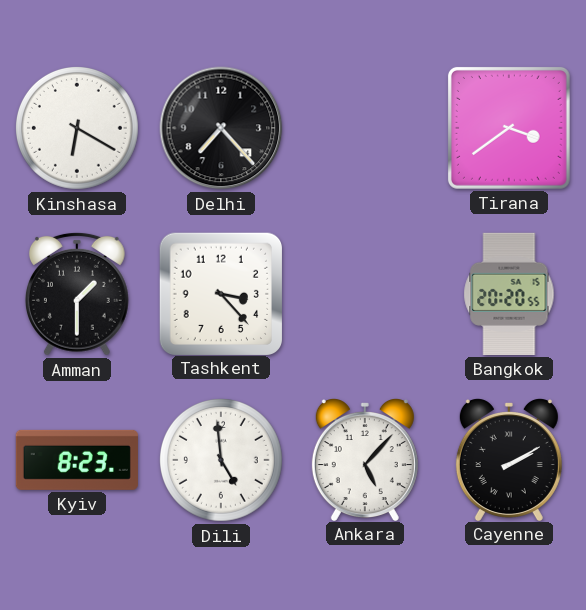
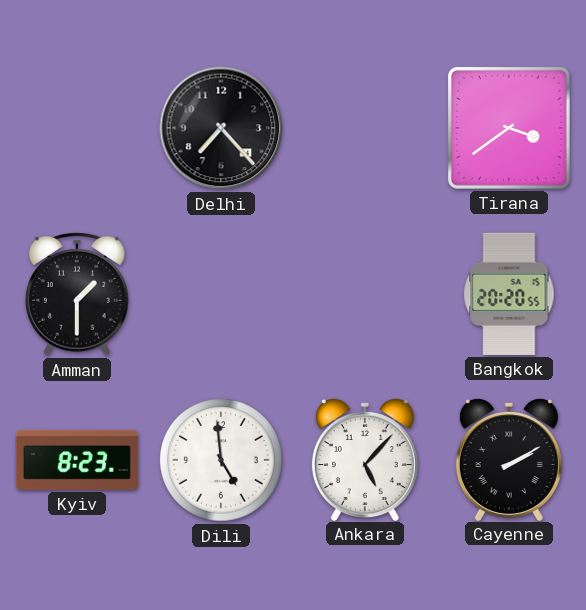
Kinshasa: 6:20 -> none (77, 128)
Tashkent: 3:23 -> none (220, 293)
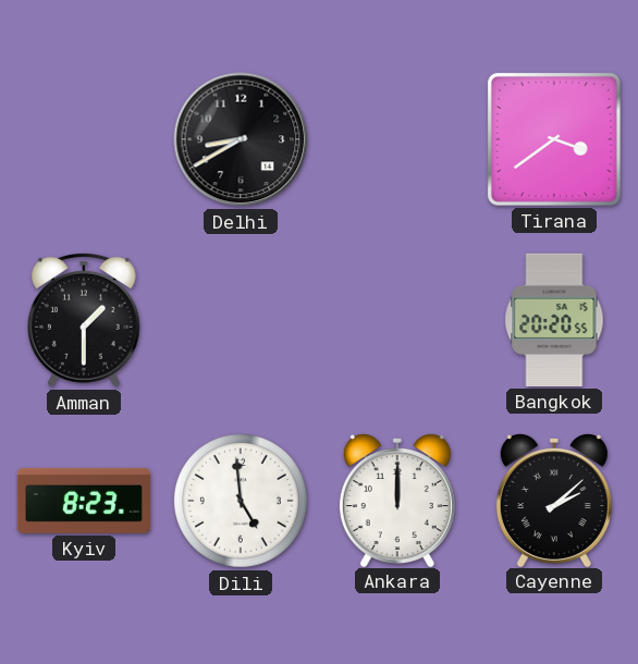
Delhi: 7:23 -> 8:40 (241, 139)
Ankara: 5:07 -> 12:00 (397, 501)
Cayenne: 2:10 -> 2:08 (554, 501)
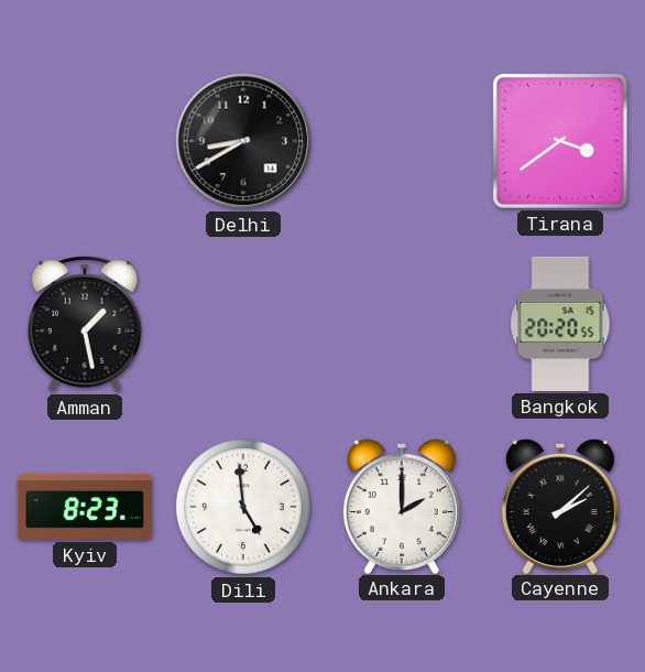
Amman: 1:30 -> 1:28 (85, 324)
Ankara: 12:00 -> 2:00 (402, 507)
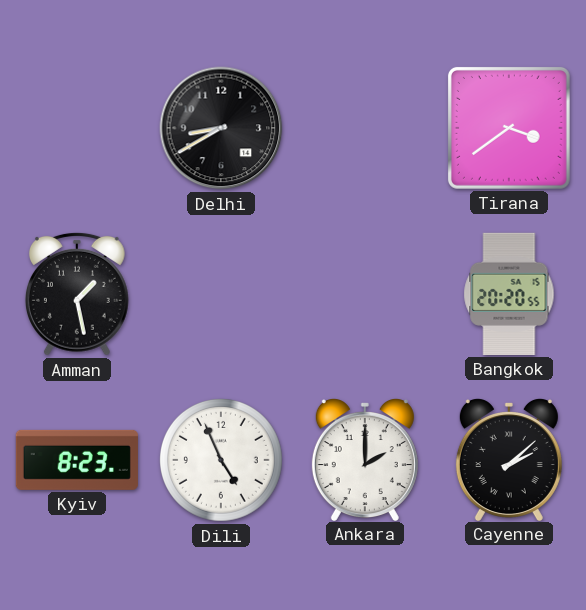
Dili: 4:59 -> 4:56 (221, 460)
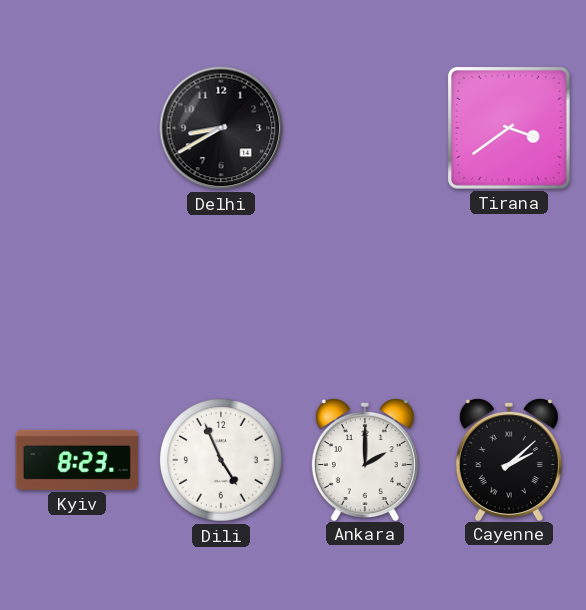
Amman: 1:28 -> none (77, 294)
Bangkok: 20:20 -> none (509, 294)
